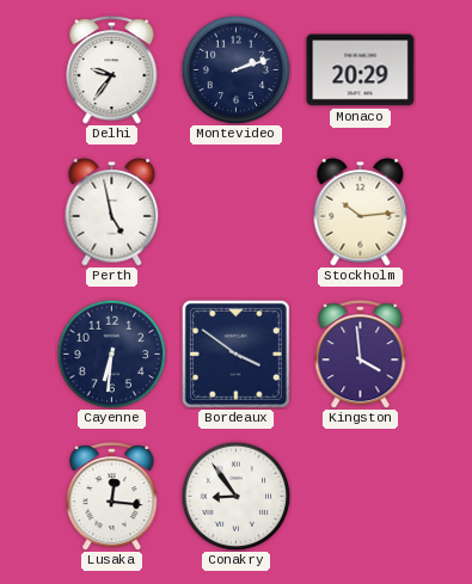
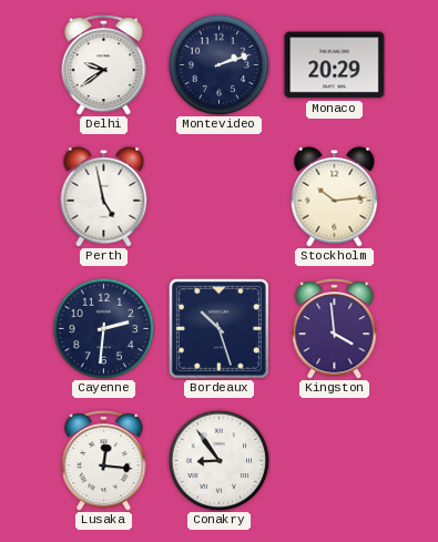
Delhi: 9:36 -> 9:39 (104, 65)
Cayenne: 6:31 -> 2:31 (103, 328)
Bordeaux: 3:51 -> 10:27 (218, 328)
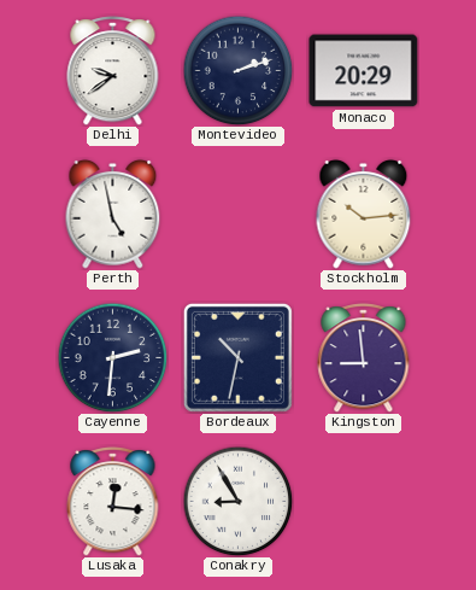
Bordeaux: 10:27 -> 10:32 (237, 357)
Kingston: 3:59 -> 8:59 (364, 358)
Conakry: 8:54 -> 8:55 (237, 501)
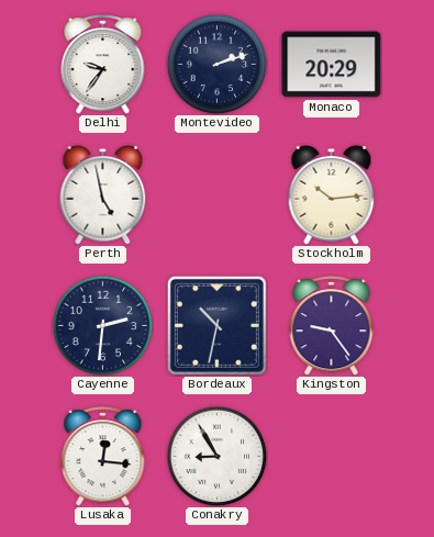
Delhi: 9:39 -> 9:36 (103, 65)
Kingston: 8:59 -> 9:24 (332, 326)
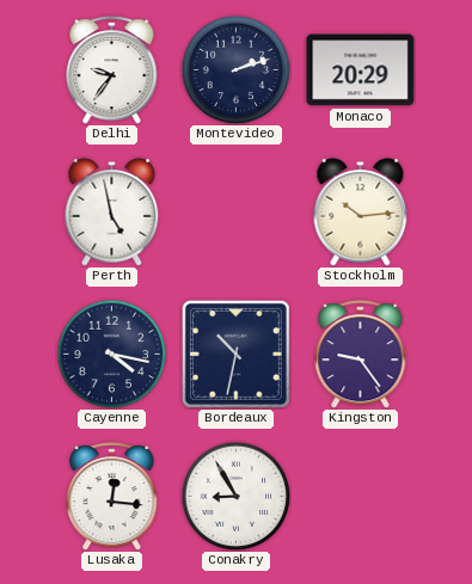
Cayenne: 2:31 -> 4:17 (111, 354)
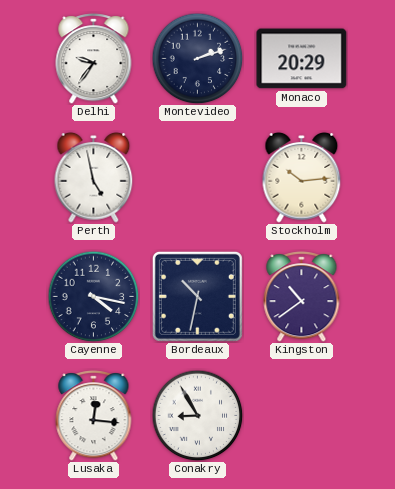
Kingston: 9:24 -> 10:39 (302, 297)
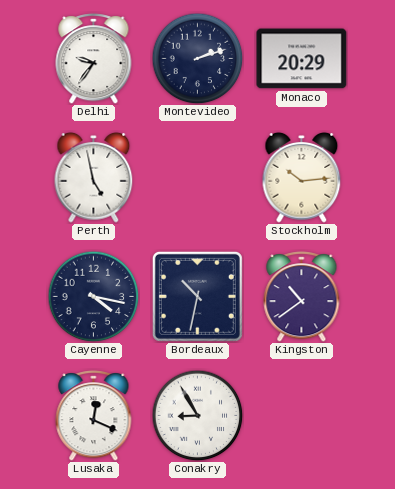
Lusaka: 12:16 -> 12:19 (94, 416)
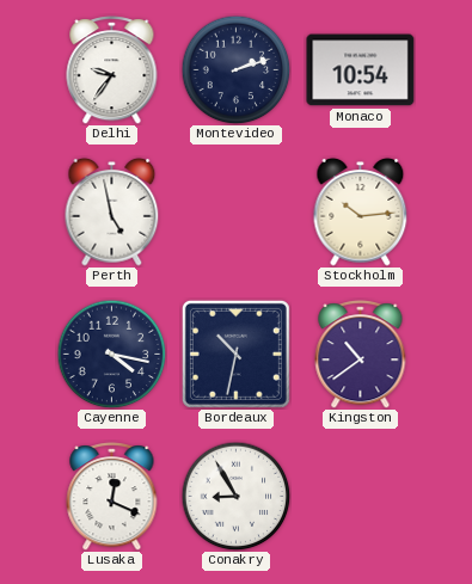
Monaco: 20:29 -> 10:54 (361, 70)
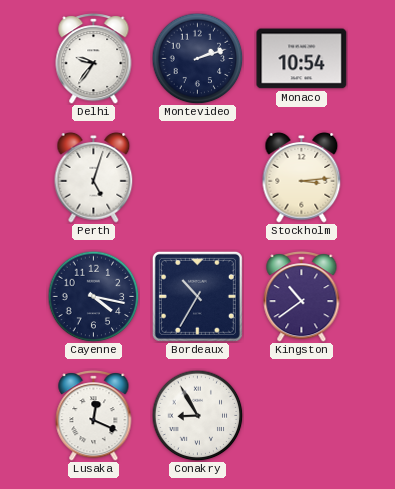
Perth: 4:58 -> 5:03 (94, 177)
Stockholm: 10:14 -> 3:14 (302, 177)
Bordeaux: 10:32 -> 10:35 (197, 296)
